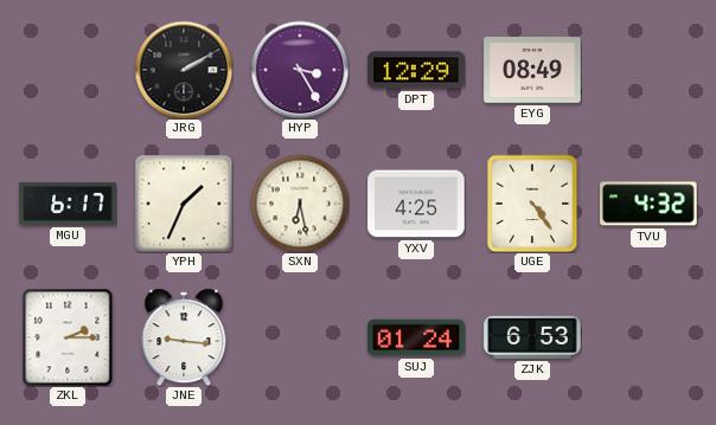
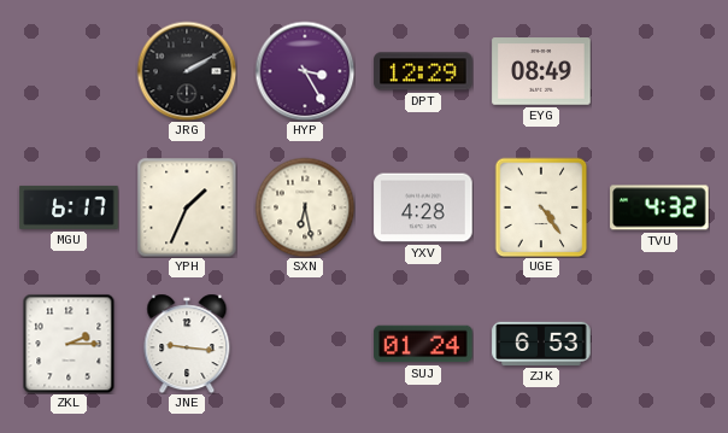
YXV: 4:25 -> 4:28 (423, 207)
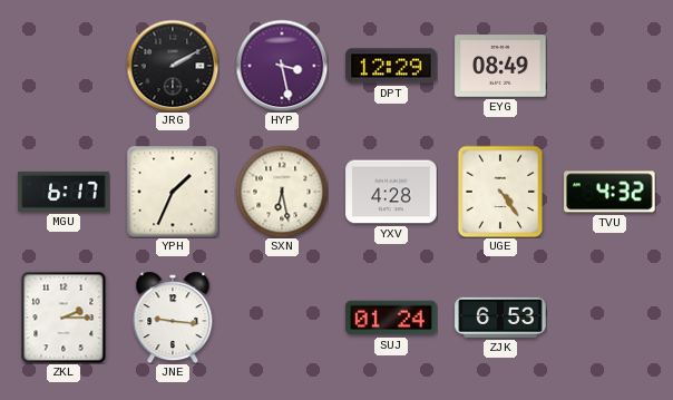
HYP: 3:25 -> 3:28 (282, 66)
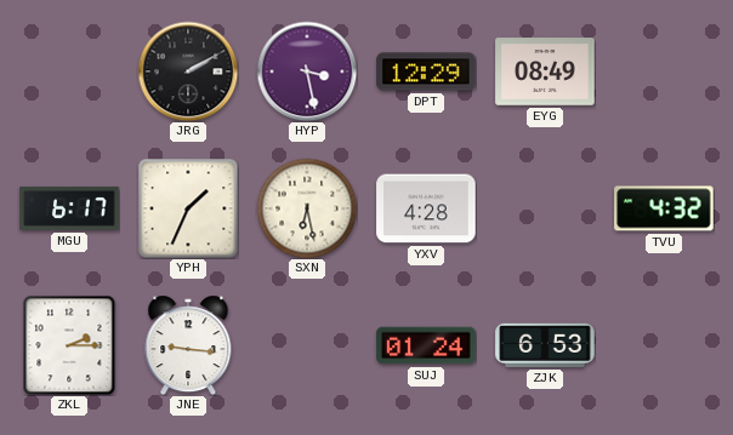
UGE: 4:24 -> none (500, 192)
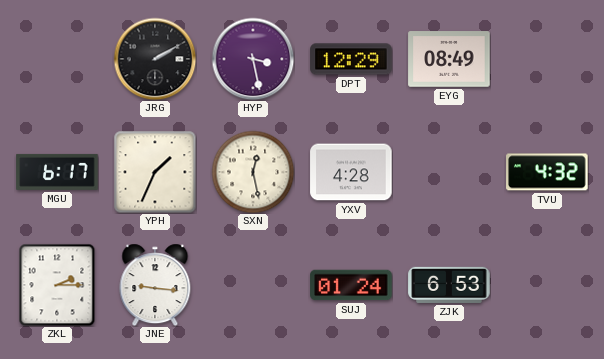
SXN: 6:28 -> 12:28 (253, 172)
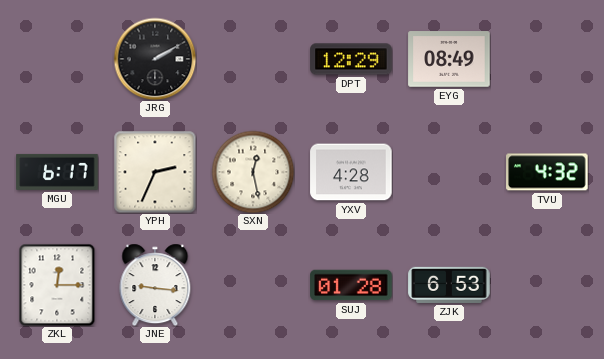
HYP: 3:28 -> none (253, 59)
YPH: 1:34 -> 2:34 (155, 172)
ZKL: 2:15 -> 12:15 (57, 285)
SUJ: 01:24 -> 01:28 (351, 285)
